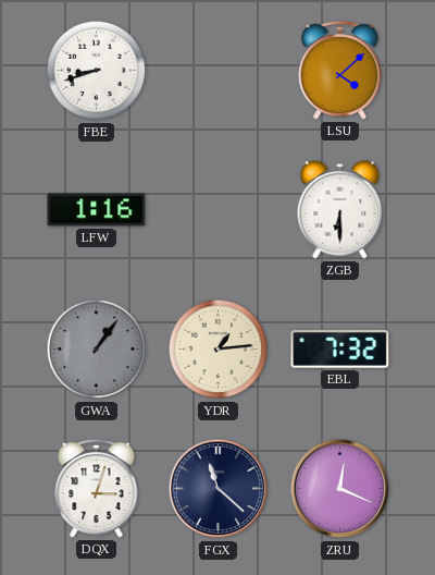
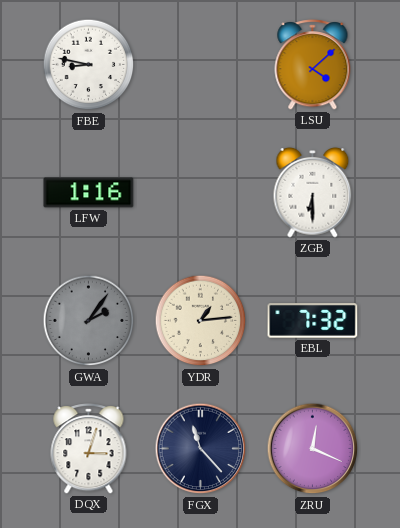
FBE: 8:42 -> 8:47 (89, 65)
GWA: 1:06 -> 2:06 (89, 321)
FGX: 11:22 -> 11:23 (201, 449)
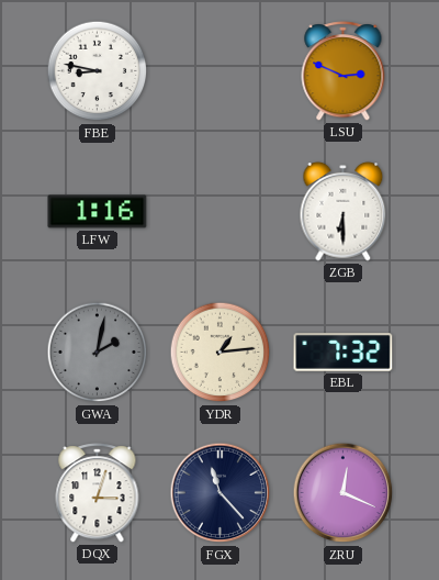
LSU: 4:08 -> 2:49 (344, 71)
GWA: 2:06 -> 2:02 (98, 353)
